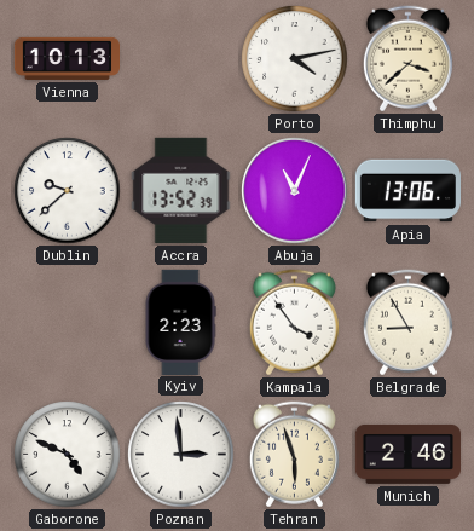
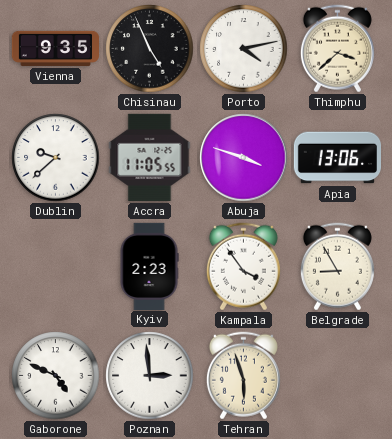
Vienna: 10:13 -> 9:35 (55, 48)
Chisinau: none -> 4:56 (150, 49)
Accra: 13:52 -> 11:05 (150, 157)
Abuja: 11:04 -> 3:48 (244, 158)
Munich: 2:46 -> none (407, 454)
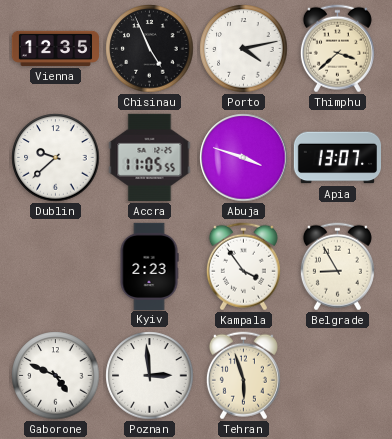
Vienna: 9:35 -> 12:35 (55, 48)
Apia: 13:06 -> 13:07 (337, 158)
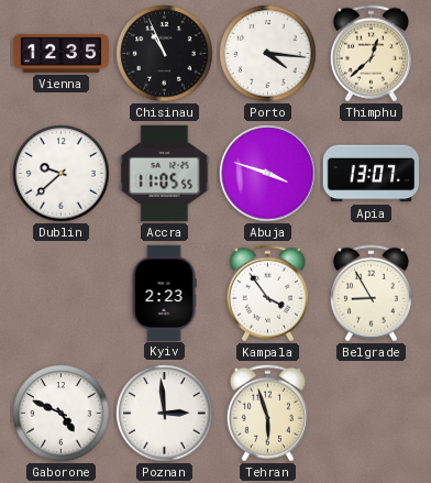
Chisinau: 4:56 -> 10:56 (165, 54)
Porto: 4:13 -> 4:16 (268, 54)
Thimphu: 3:38 -> 12:38 (371, 54)
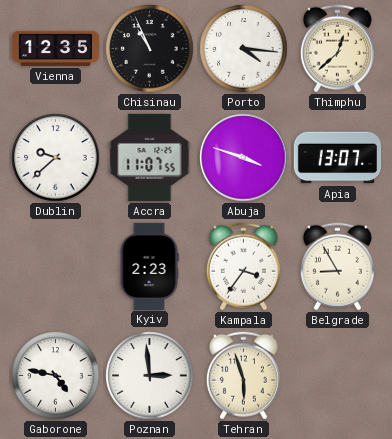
Accra: 11:05 -> 11:07 (150, 157)
Kampala: 3:54 -> 3:36 (243, 267)
Gaborone: 4:49 -> 4:47 (56, 376)
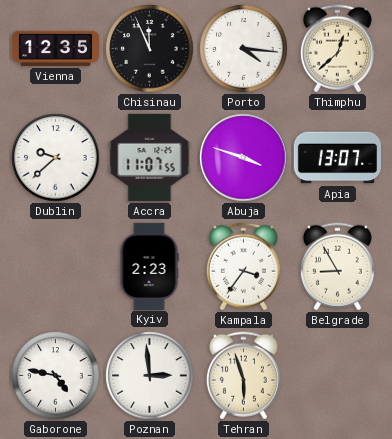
Chisinau: 10:56 -> 11:56 (150, 49)
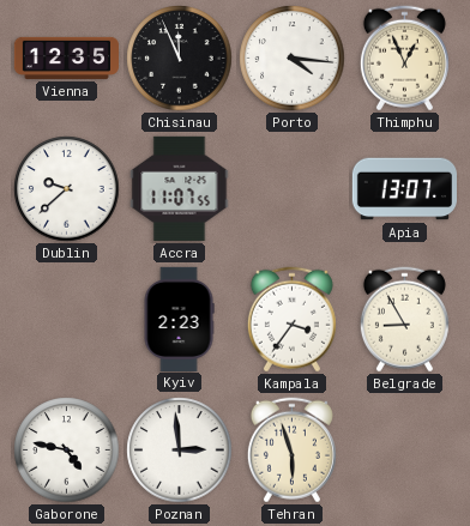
Thimphu: 12:38 -> 12:56 (404, 59)
Abuja: 3:48 -> none (244, 158)
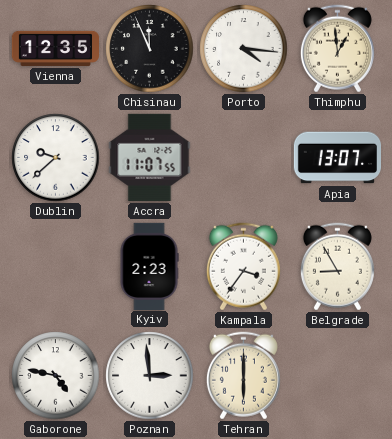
Thimphu: 12:56 -> 12:59 (337, 49)
Tehran: 5:57 -> 6:00 (243, 376)
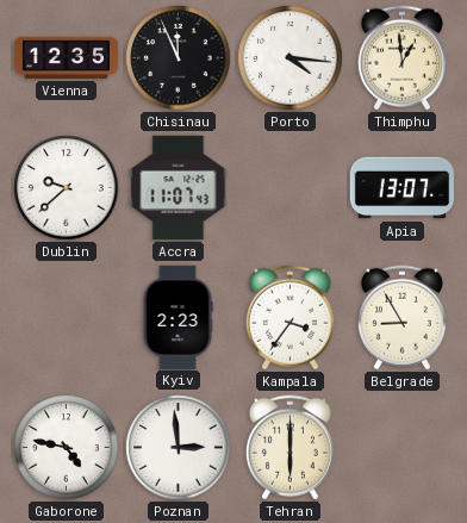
Accra: 11:07:55 -> 11:07:43 (179, 187)
